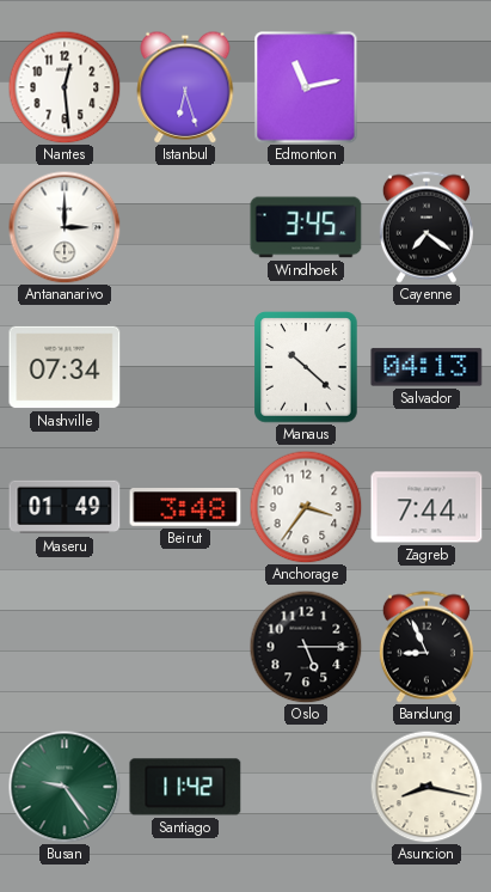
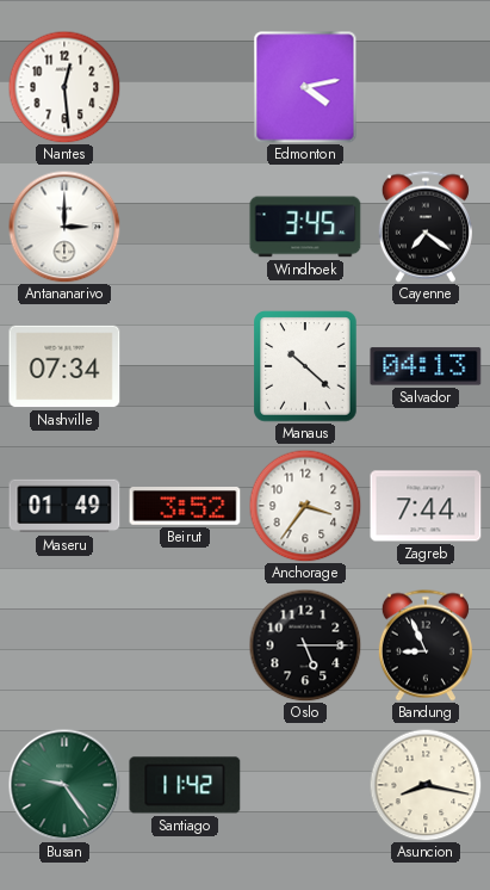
Istanbul: 6:27 -> none (185, 87)
Edmonton: 11:13 -> 4:13 (305, 87)
Beirut: 3:48 -> 3:52 (185, 507)
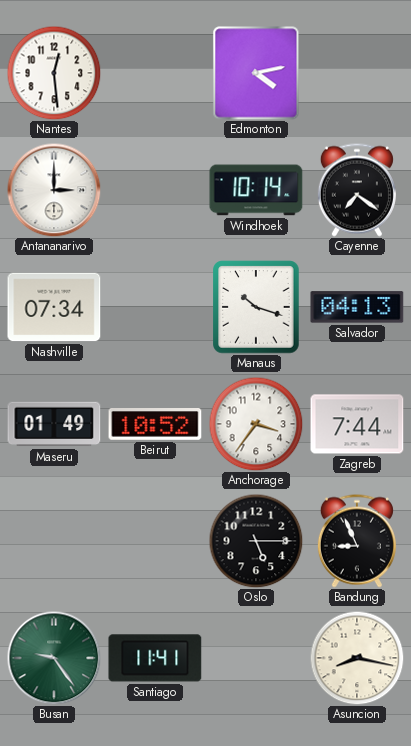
Windhoek: 3:45 -> 10:14 (256, 190)
Manaus: 10:22 -> 10:18 (256, 307)
Beirut: 3:52 -> 10:52 (155, 425)
Santiago: 11:42 -> 11:41 (155, 658)
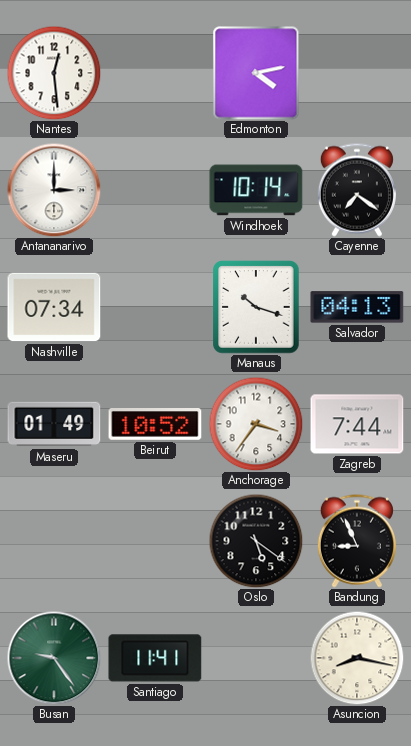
Oslo: 5:15 -> 5:21 (256, 541)
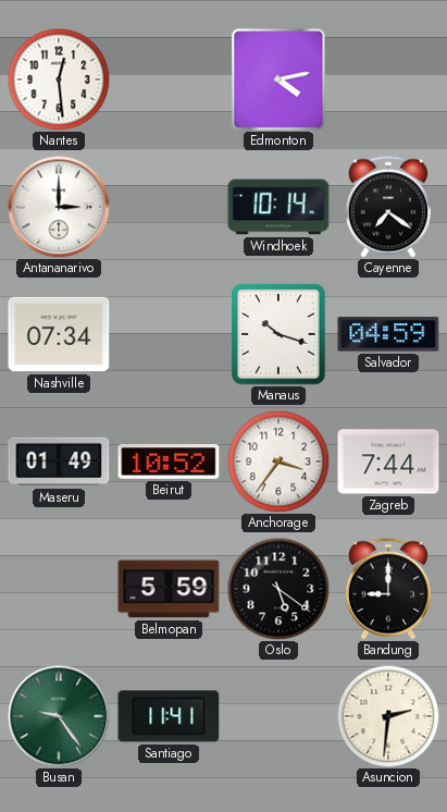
Salvador: 04:13 -> 04:59 (388, 334)
Belmopan: none -> 5:59 (169, 589)
Bandung: 8:56 -> 9:00 (388, 589)
Asuncion: 8:17 -> 2:31 (388, 716)
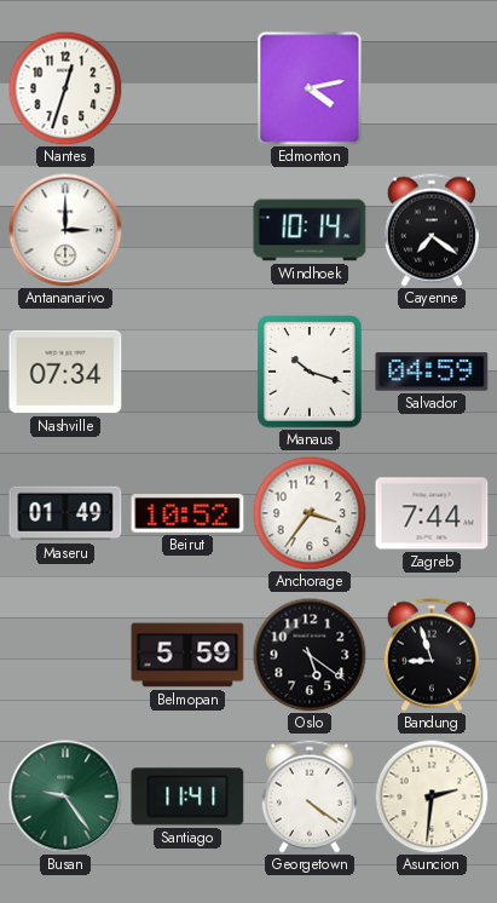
Nantes: 12:29 -> 12:33 (65, 88)
Bandung: 9:00 -> 8:57 (432, 655)
Georgetown: none -> 4:21 (310, 796)
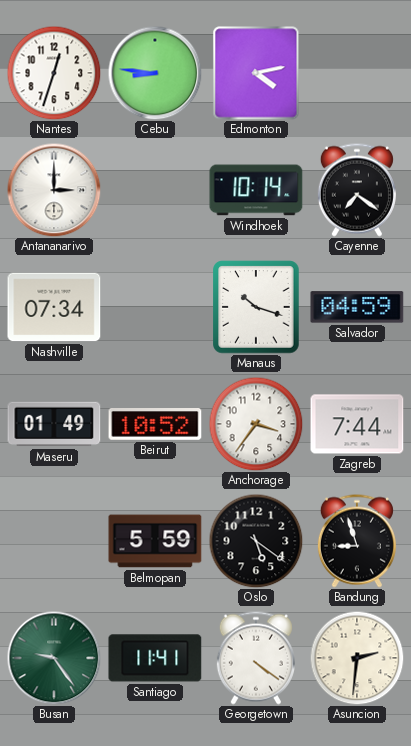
Cebu: none -> 8:46 (155, 73)
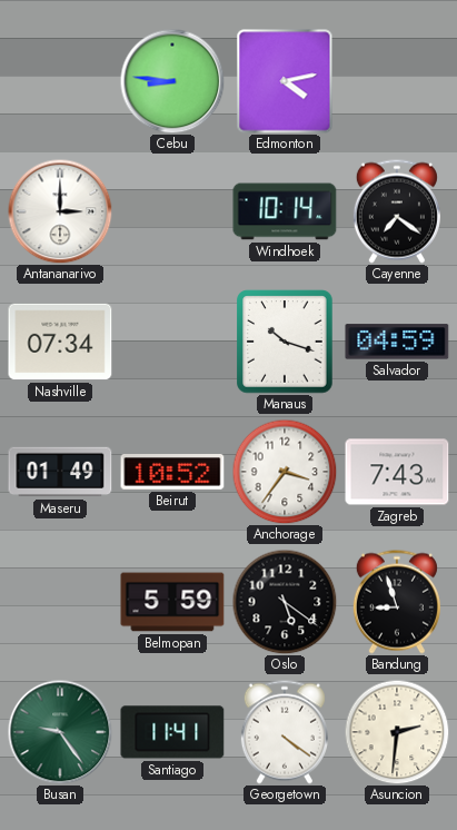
Nantes: 12:33 -> none (54, 73)
Zagreb: 7:44 -> 7:43 (397, 472)
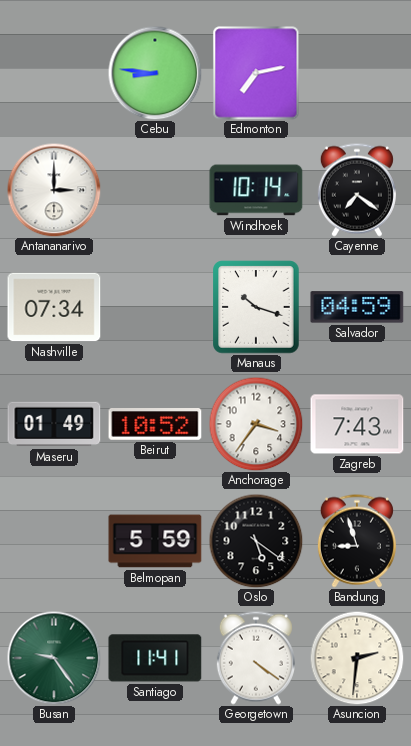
Edmonton: 4:13 -> 7:13 (256, 73)
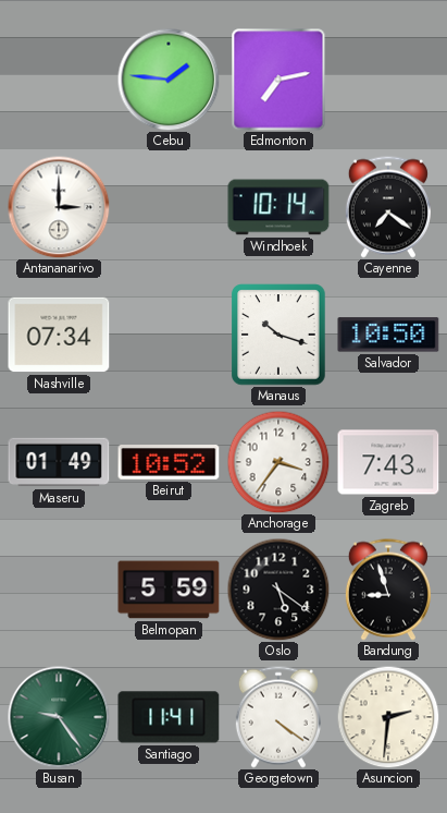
Cebu: 8:46 -> 1:46 (169, 80)
Salvador: 04:59 -> 10:50 (388, 335)
